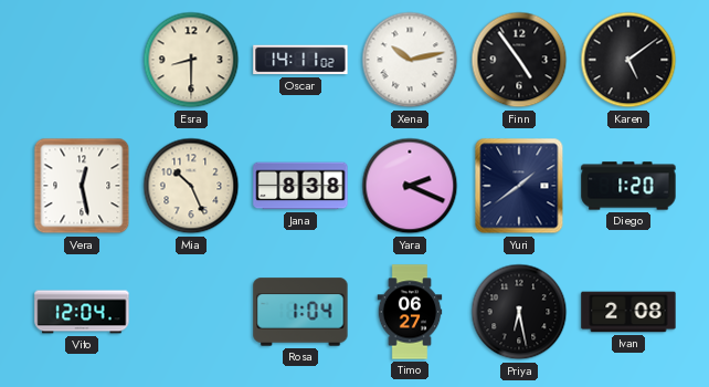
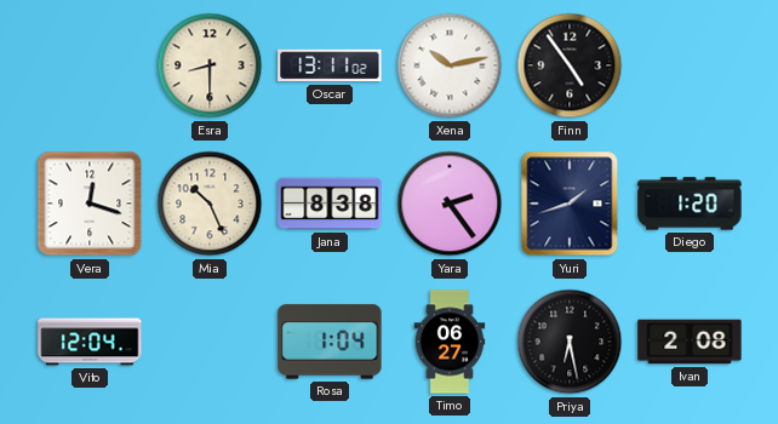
Oscar: 14:11 -> 13:11 (330, 65)
Karen: 5:09 -> none (628, 60)
Vera: 12:28 -> 12:18 (90, 204)
Yara: 2:19 -> 2:24 (450, 204)
Yuri: 1:39 -> 1:42 (570, 204)
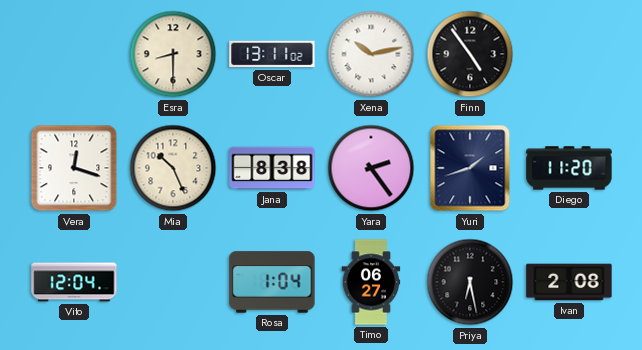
Diego: 1:20 -> 11:20 (569, 168)
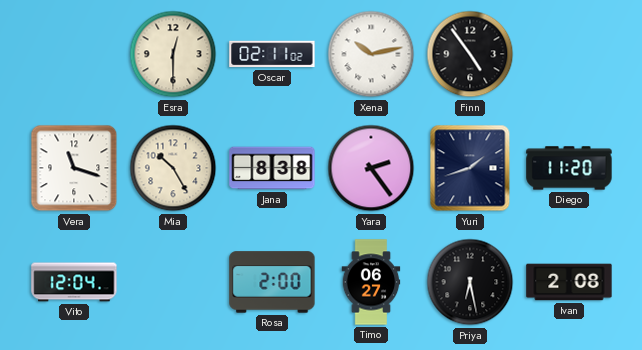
Esra: 8:30 -> 12:30 (173, 54)
Oscar: 13:11 -> 02:11 (272, 54)
Vera: 12:18 -> 11:18 (74, 168)
Mia: 10:26 -> 10:25 (173, 168)
Rosa: 1:04 -> 2:00 (272, 282)
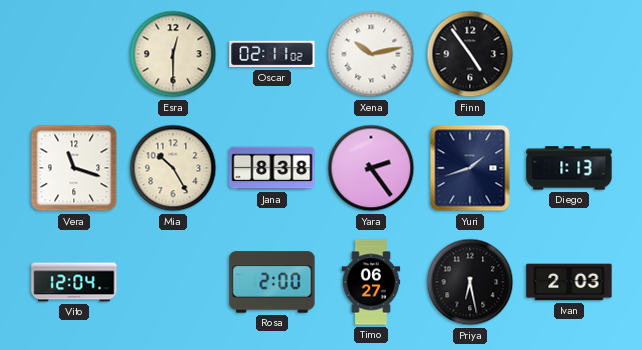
Diego: 11:20 -> 1:13 (569, 168)
Ivan: 2:08 -> 2:03 (569, 282)
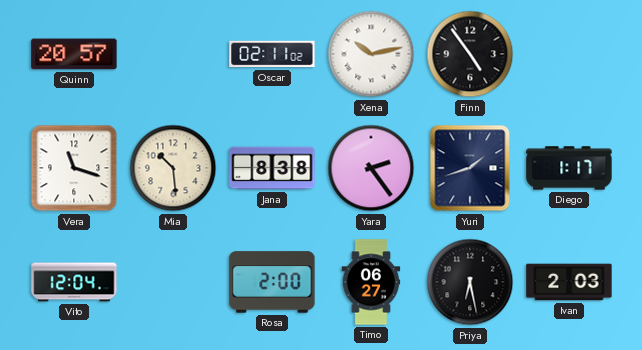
Quinn: none -> 20:57 (74, 54)
Esra: 12:30 -> none (173, 54)
Mia: 10:25 -> 10:29 (173, 168)
Diego: 1:13 -> 1:17 (569, 168)
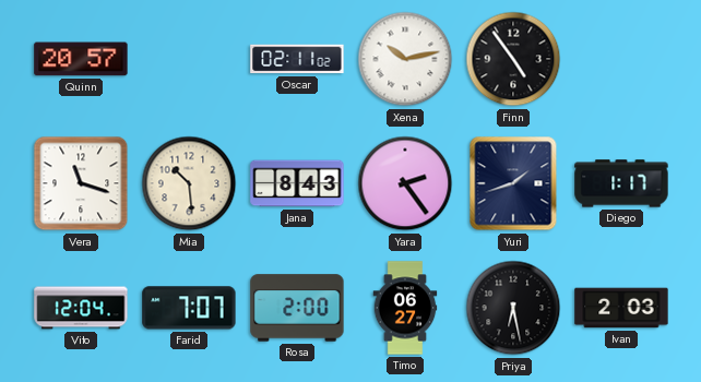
Jana: 8:38 -> 8:43 (297, 183)
Farid: none -> 7:07 (189, 308)
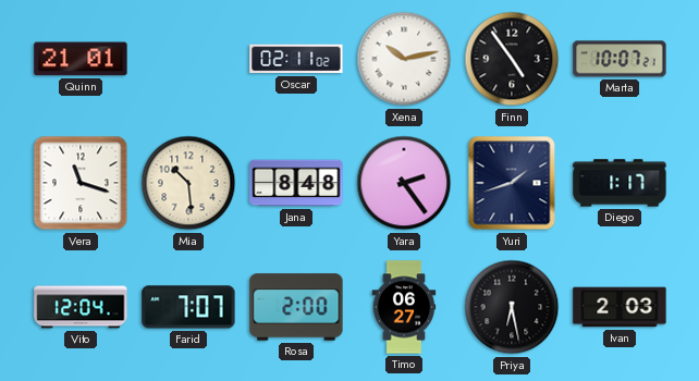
Quinn: 20:57 -> 21:01 (81, 59)
Marta: none -> 10:07 (620, 59)
Jana: 8:43 -> 8:48 (296, 183)
